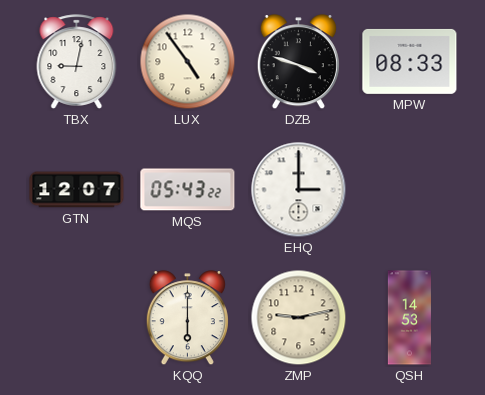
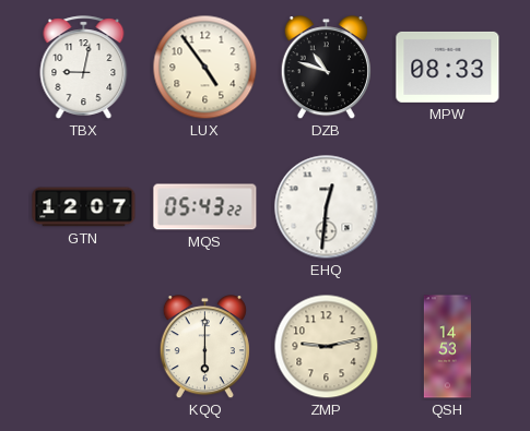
DZB: 3:48 -> 10:48 (326, 68)
EHQ: 3:00 -> 12:31 (327, 207)
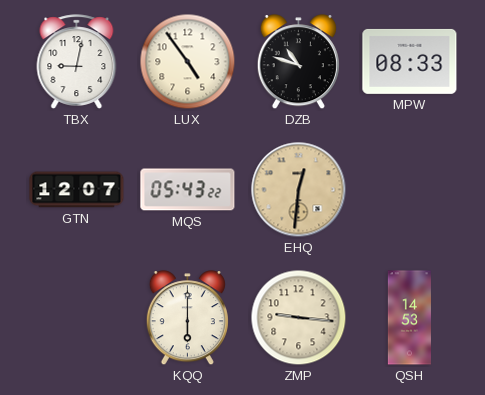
EHQ dial: white -> champagne (299, 190)
ZMP: 9:13 -> 9:16 (299, 318)
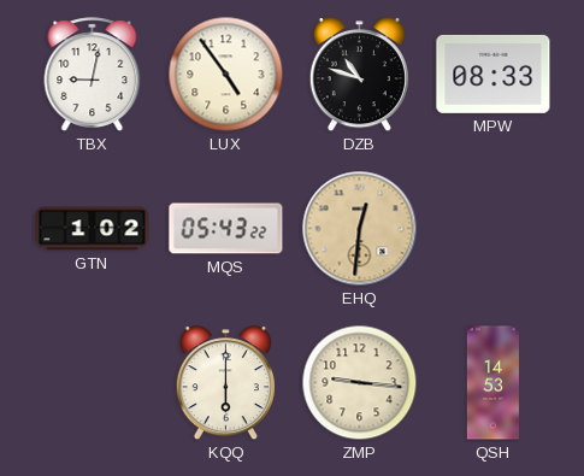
GTN: 12:07 -> 1:02 (93, 229)
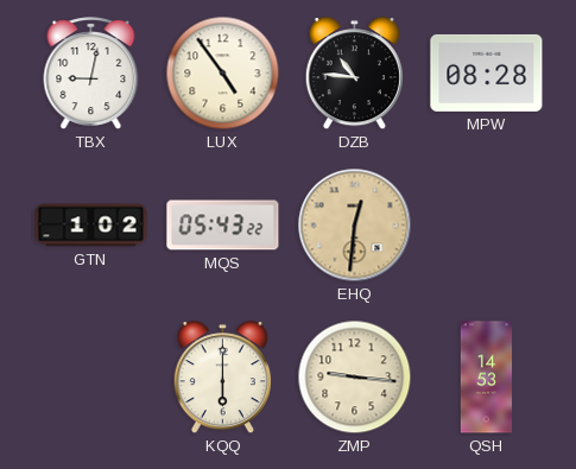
DZB: 10:48 -> 10:46 (354, 74)
MPW: 08:33 -> 08:28 (487, 72)
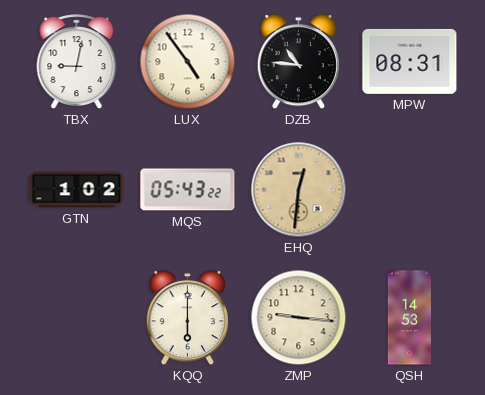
MPW: 08:28 -> 08:31 (410, 61)
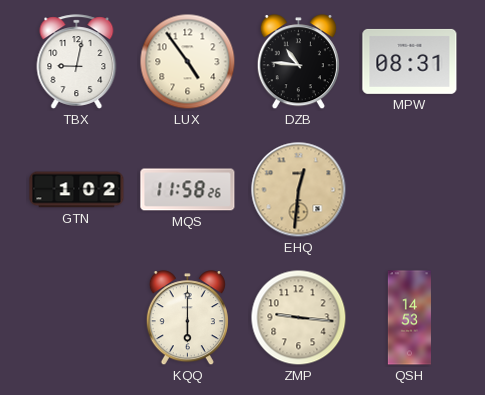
MQS: 05:43 -> 11:58 (188, 190)
